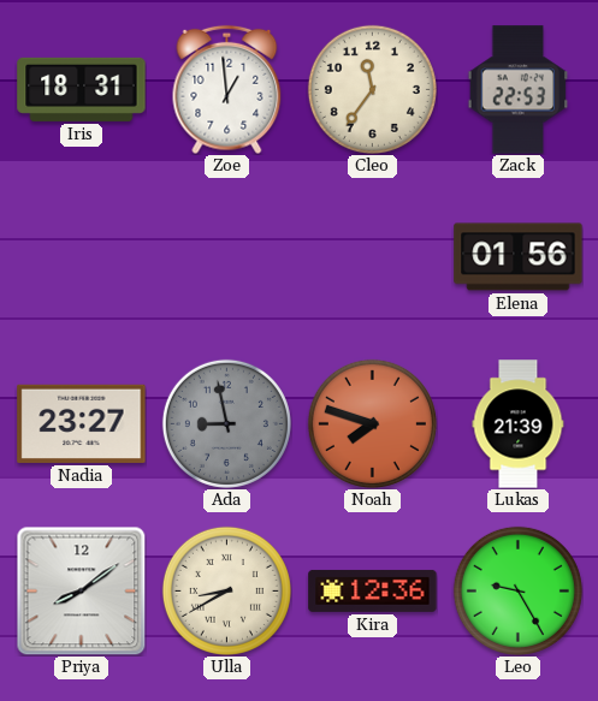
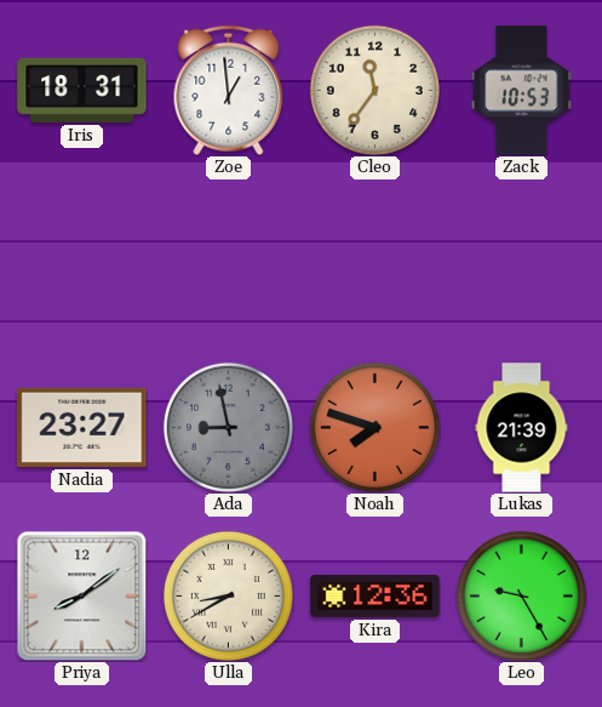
Zack: 22:53 -> 10:53 (522, 91)
Elena: 01:56 -> none (519, 257)
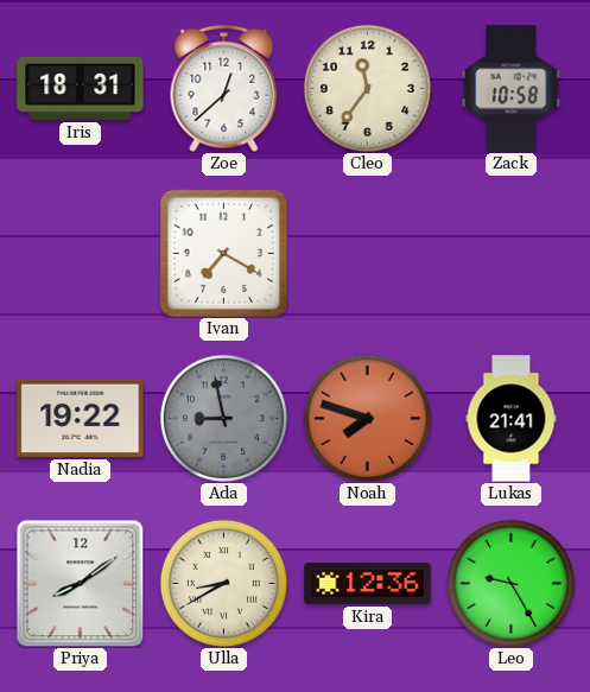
Zoe: 12:59 -> 12:38 (224, 88)
Zack: 10:53 -> 10:58 (512, 89)
Ivan: none -> 7:20 (223, 253)
Nadia: 23:27 -> 19:22 (81, 418)
Lukas: 21:39 -> 21:41 (512, 419)
